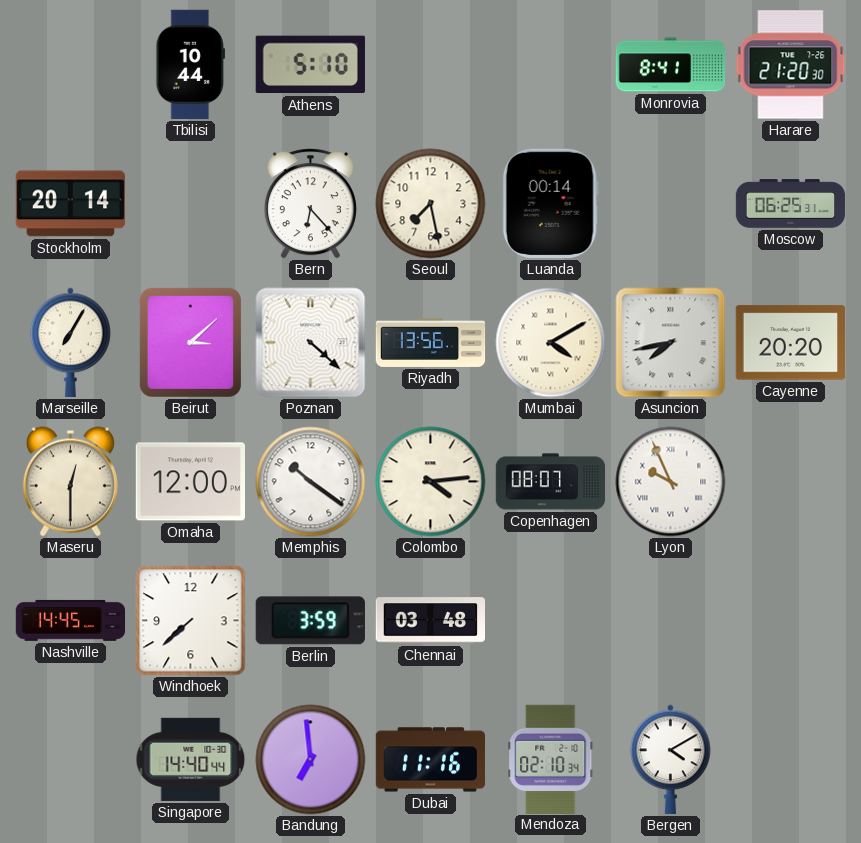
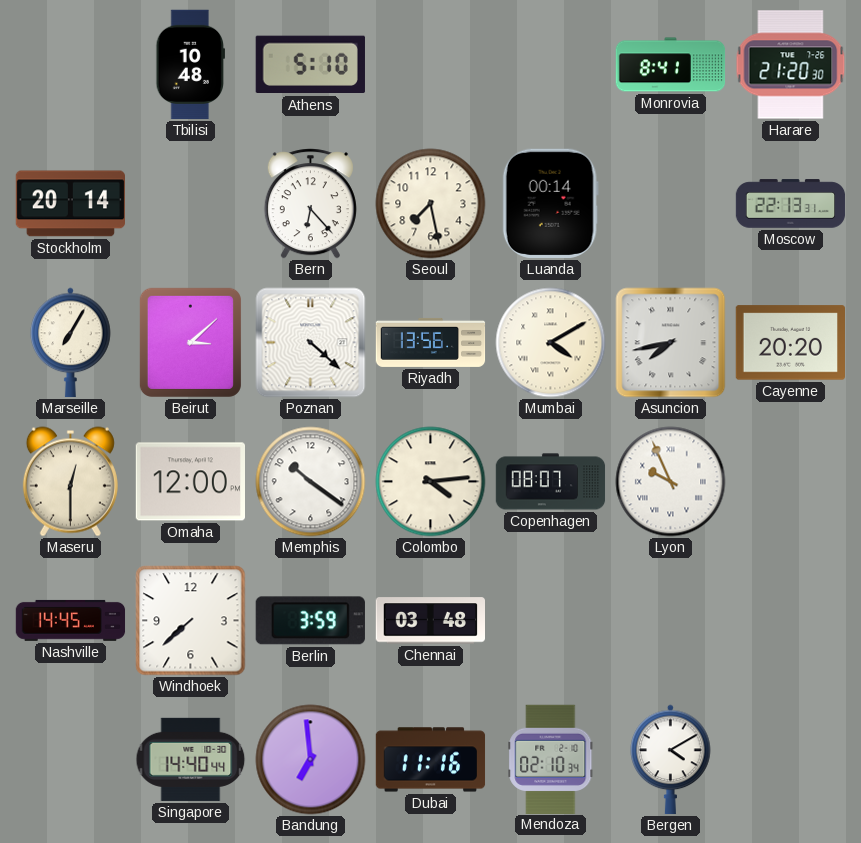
Tbilisi: 10:44 -> 10:48 (191, 65)
Moscow: 06:25 -> 22:13 (791, 204)
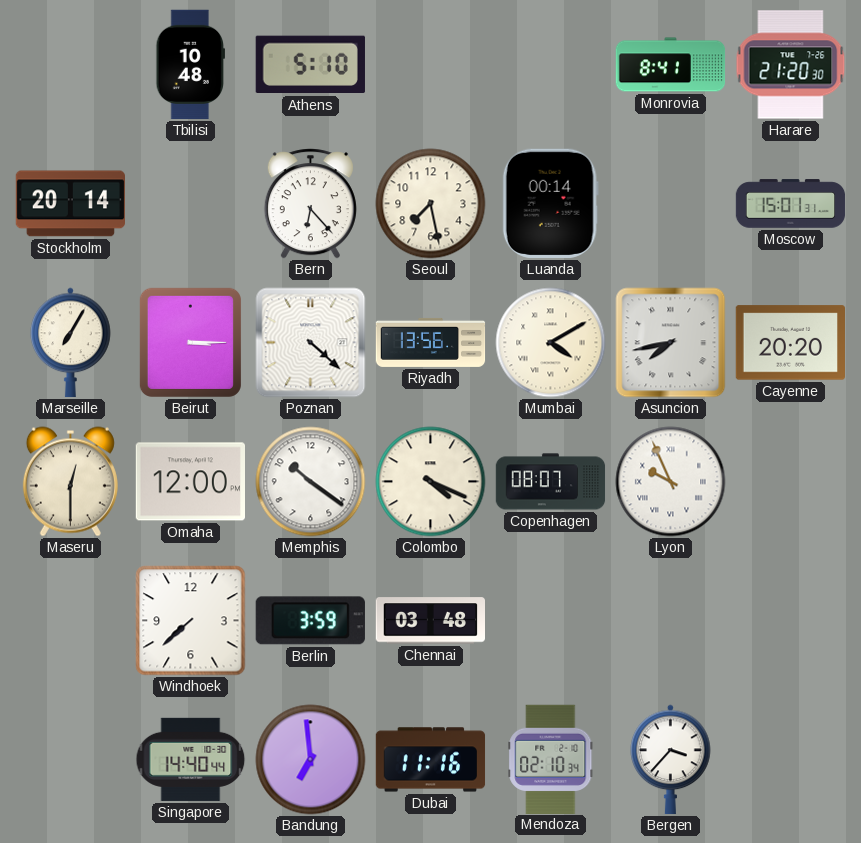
Moscow: 22:13 -> 15:01 (791, 204)
Beirut: 3:08 -> 3:15 (190, 342)
Colombo: 4:14 -> 4:19 (431, 482)
Nashville: 14:45 -> none (71, 620)
Bergen: 4:10 -> 3:37 (671, 759)
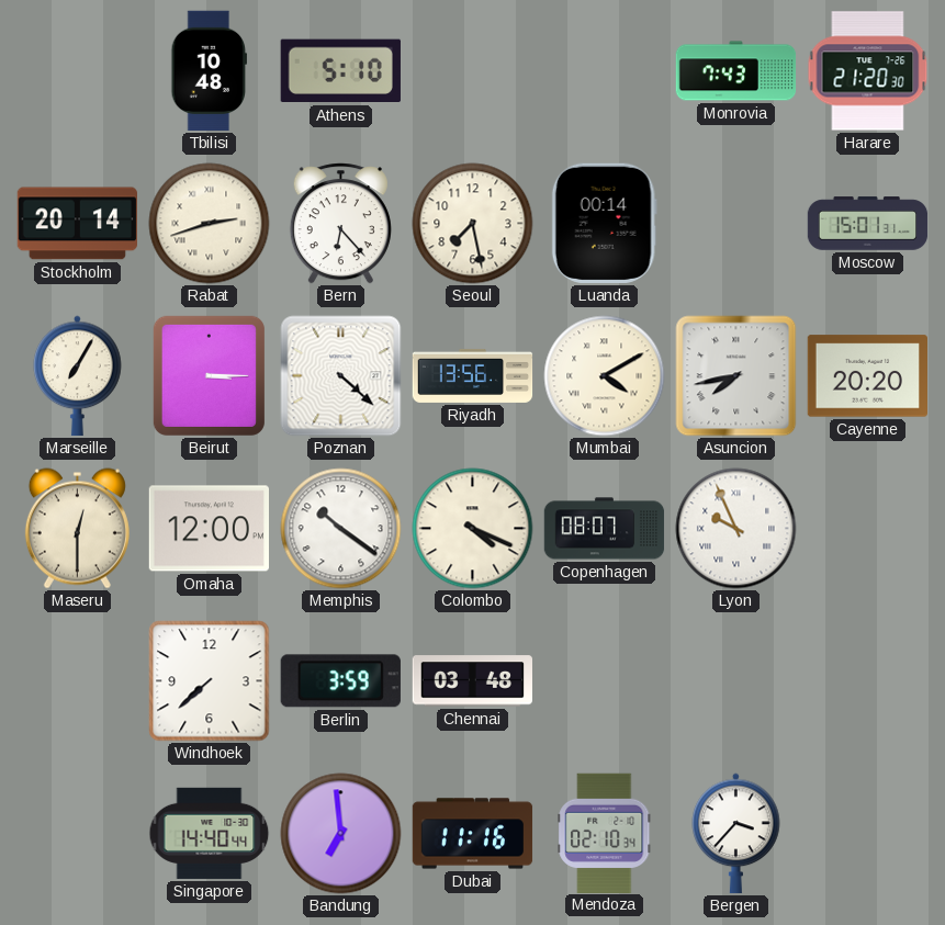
Monrovia: 8:41 -> 7:43 (736, 71)
Rabat: none -> 2:42 (210, 224)
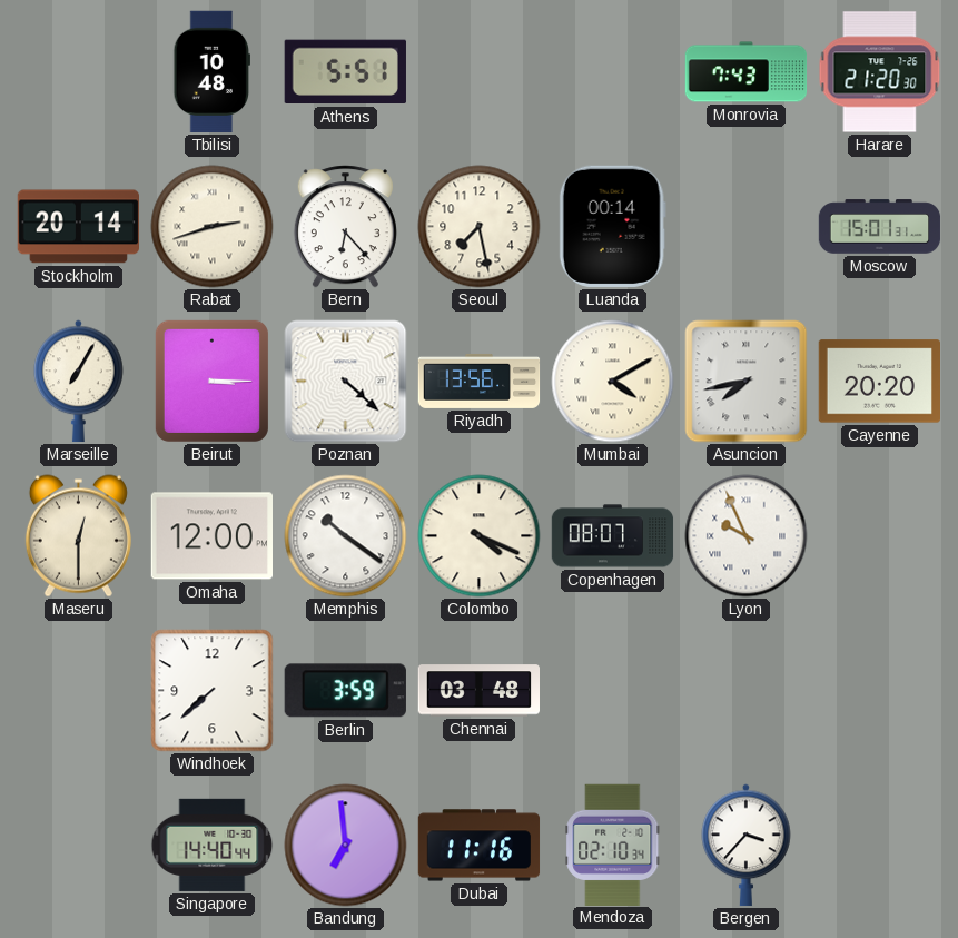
Athens: 5:10 -> 5:51 (345, 72)
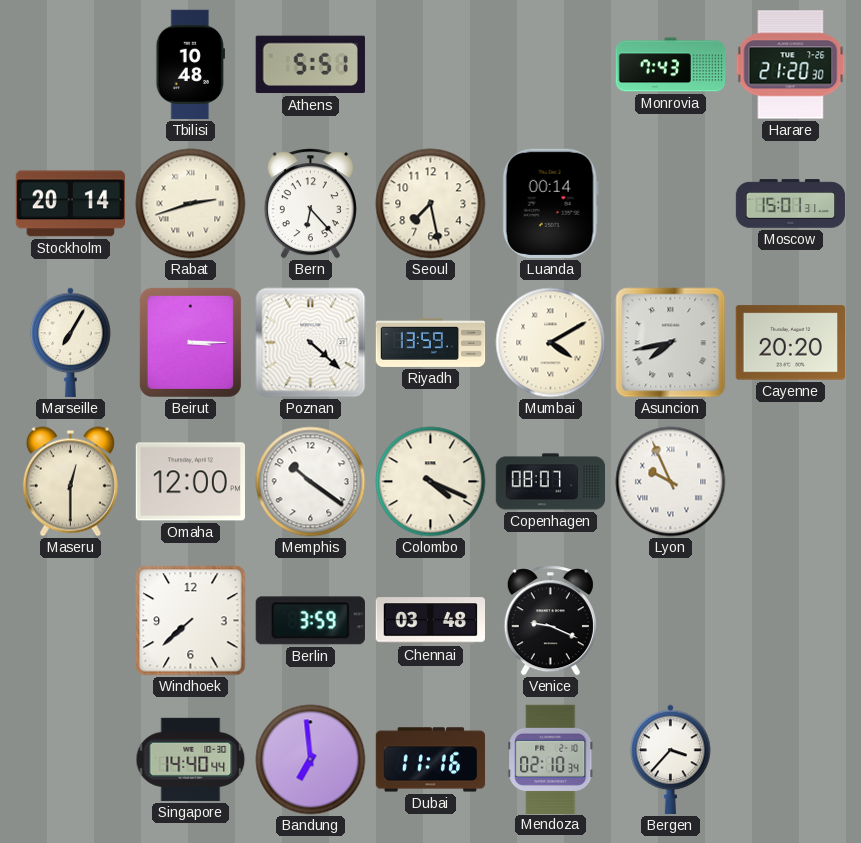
Riyadh: 13:56 -> 13:59 (431, 342)
Venice: none -> 9:19 (550, 621)
